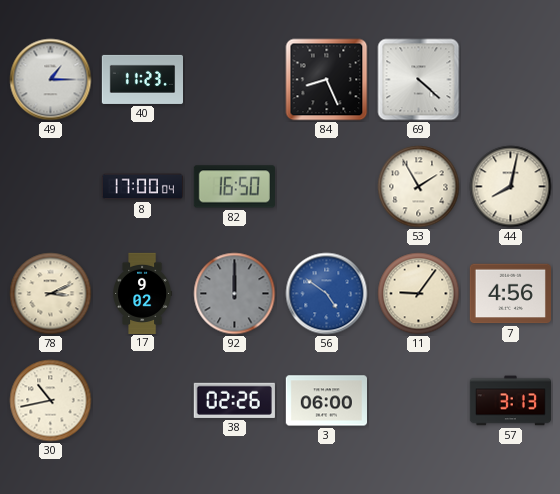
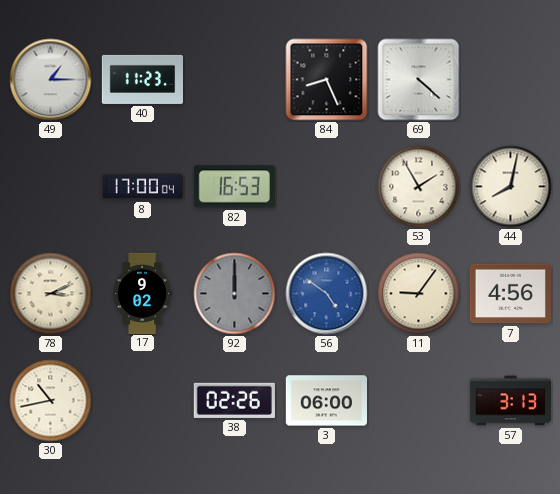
82: 16:50 -> 16:53 (234, 187)
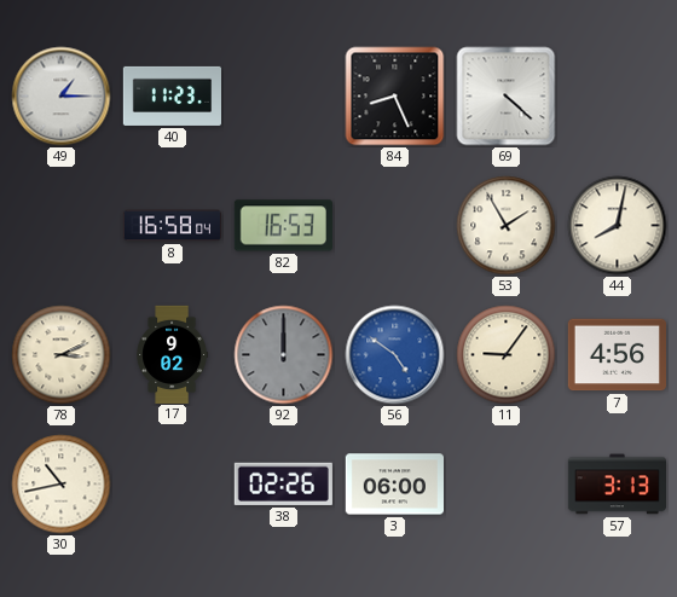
8: 17:00 -> 16:58 (172, 226)
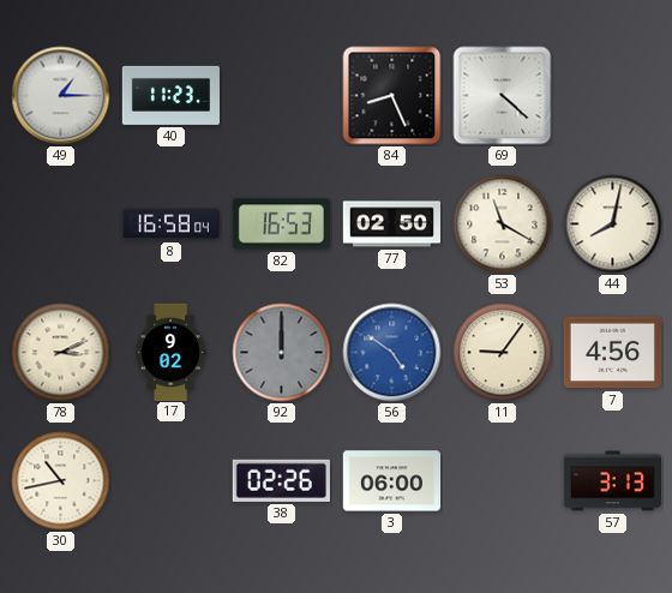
77: none -> 02:50 (391, 224)
53: 1:55 -> 11:20 (503, 224)
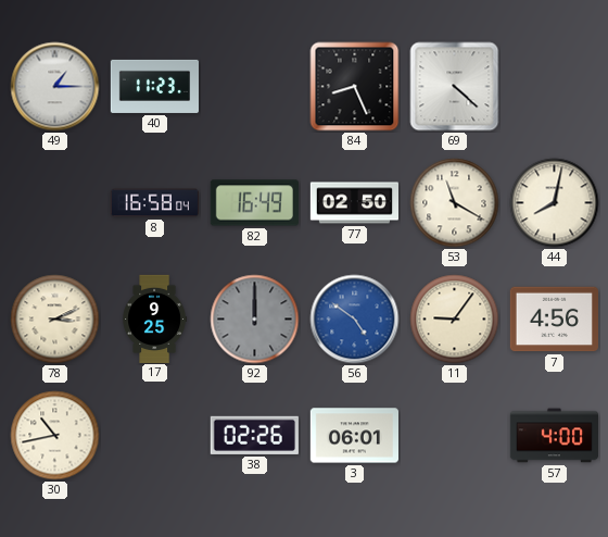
82: 16:53 -> 16:49 (254, 203)
17: 9:02 -> 9:25 (155, 319)
3: 06:00 -> 06:01 (354, 436)
57: 3:13 -> 4:00 (554, 436)
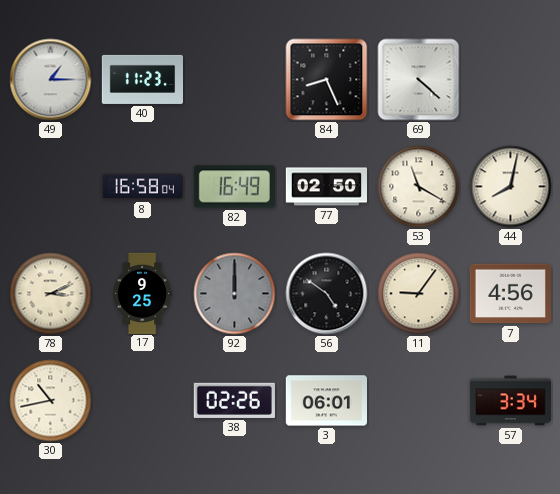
56 dial: blue -> black (327, 294)
57: 4:00 -> 3:34 (510, 401)
